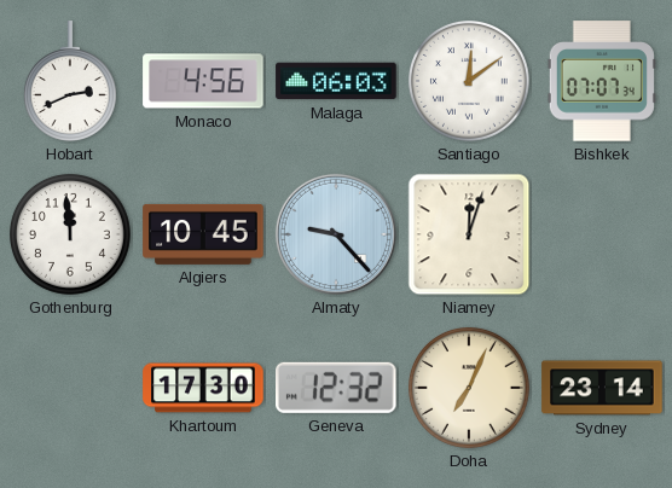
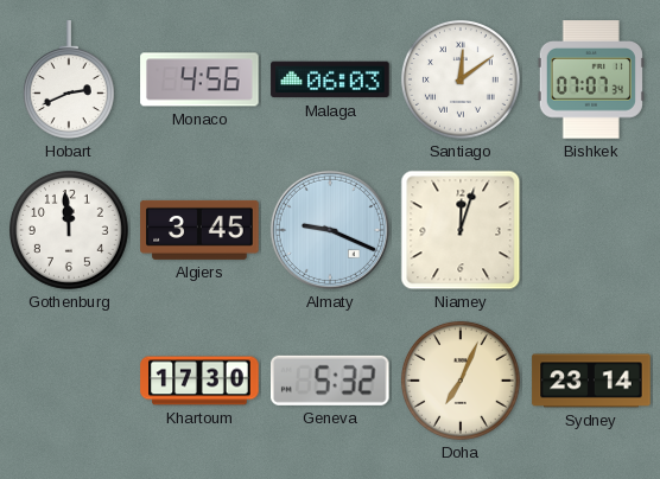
Algiers: 10:45 -> 3:45 (199, 230)
Almaty: 9:23 -> 9:19 (330, 230)
Geneva: 12:32 -> 5:32 (331, 381)
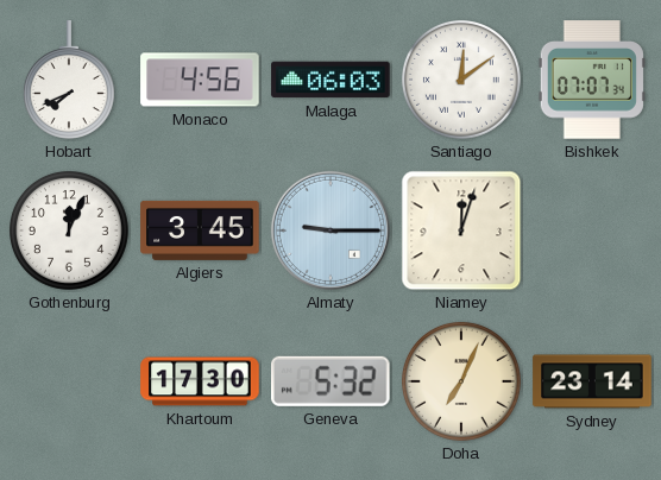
Hobart: 2:41 -> 7:41 (69, 80)
Gothenburg: 11:59 -> 12:04 (69, 230)
Almaty: 9:19 -> 9:15 (330, 230)
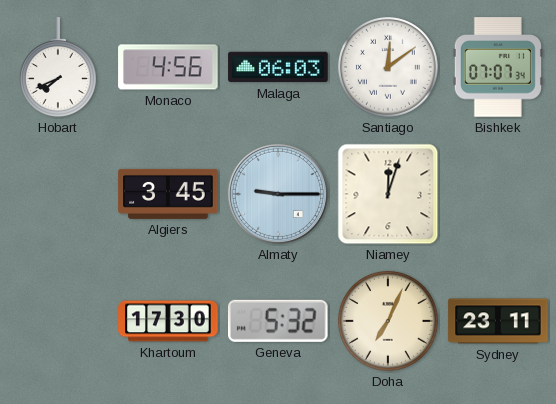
Gothenburg: 12:04 -> none (69, 230)
Sydney: 23:14 -> 23:11 (498, 321)
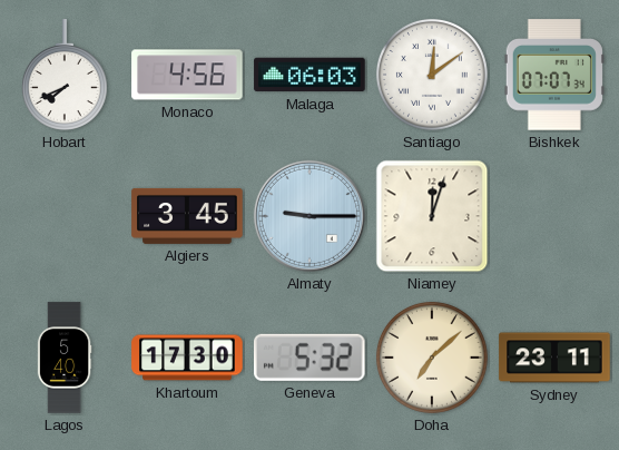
Lagos: none -> 5:40 (65, 358)
Doha: 7:04 -> 7:08 (432, 358)
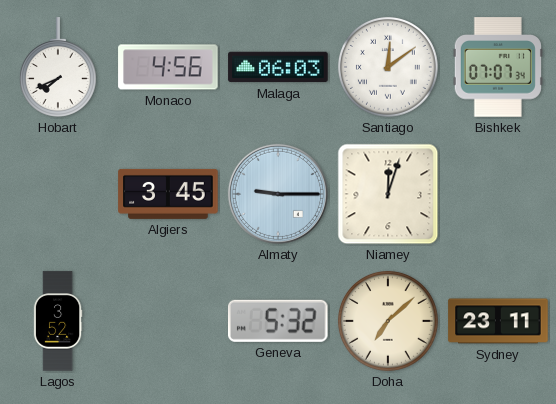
Lagos: 5:40 -> 3:52 (58, 321)
Khartoum: 17:30 -> none (187, 358)
